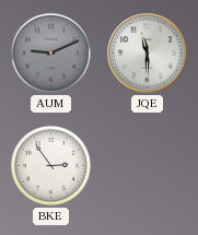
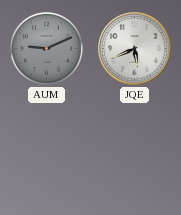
JQE: 11:30 -> 5:41 (135, 49)
BKE: 2:54 -> none (50, 165)
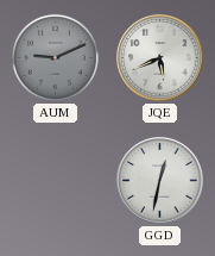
GGD: none -> 12:32 (160, 181)
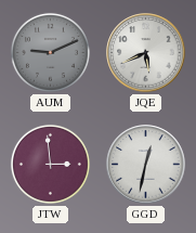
JTW: none -> 2:59 (50, 164)
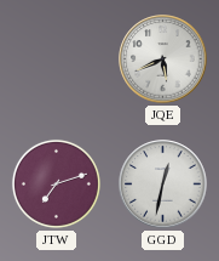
AUM: 9:11 -> none (50, 52)
JTW: 2:59 -> 7:12 (56, 183)
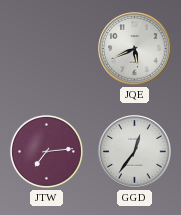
JTW: 7:12 -> 7:14 (46, 151)
GGD: 12:32 -> 12:36 (135, 152)
